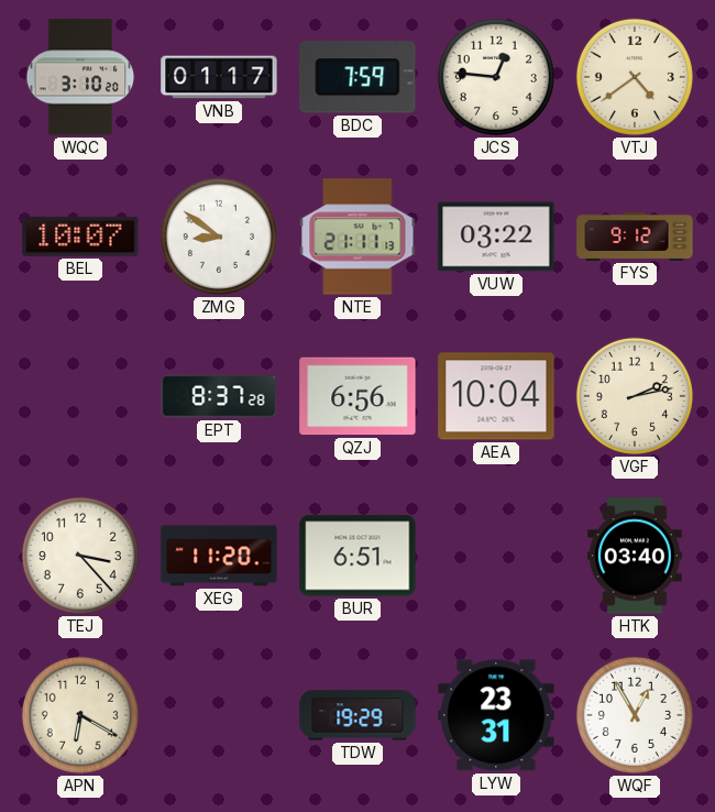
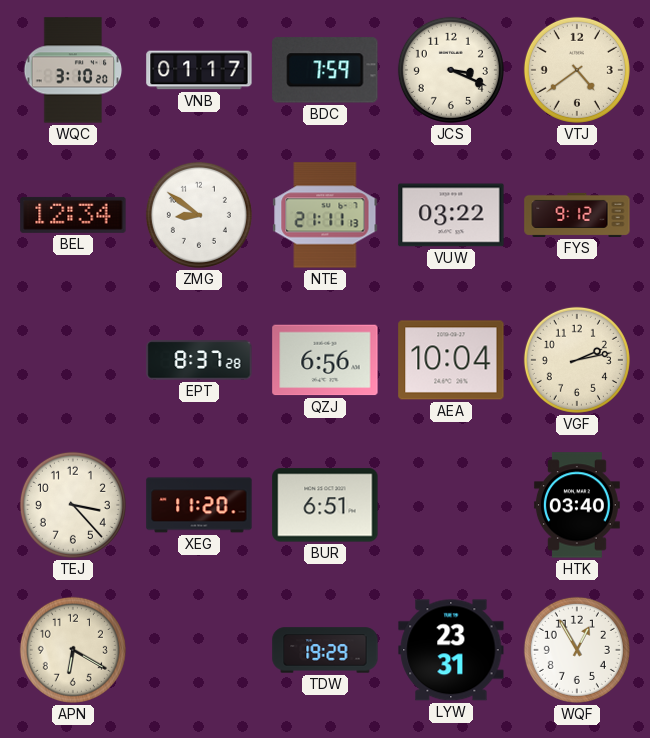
JCS: 12:46 -> 3:19 (451, 70)
BEL: 10:07 -> 12:34 (73, 215)
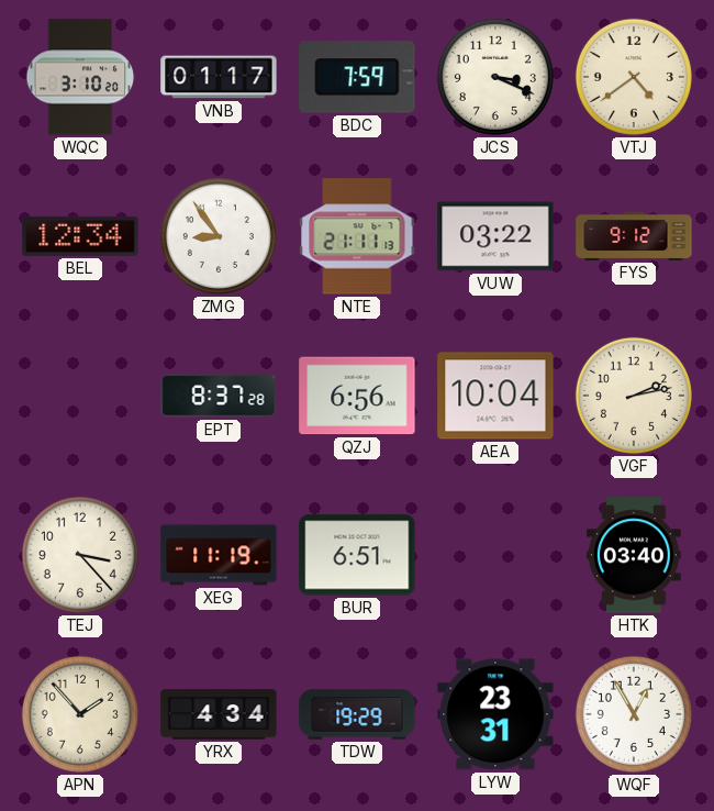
ZMG: 8:51 -> 8:54 (219, 236)
XEG: 11:20 -> 11:19 (219, 555)
APN: 6:20 -> 1:53 (80, 714)
YRX: none -> 4:34 (219, 714)
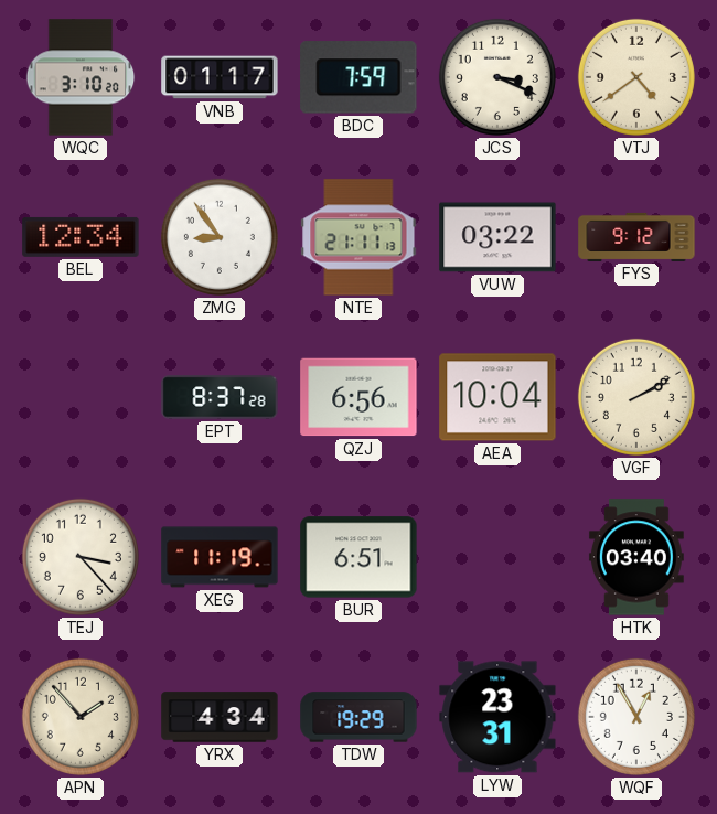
VGF: 2:13 -> 2:10 (636, 397)
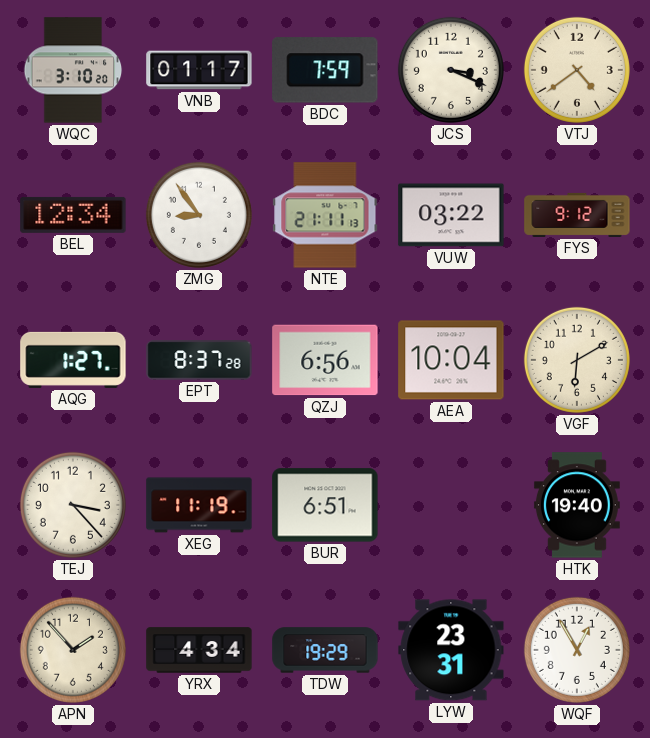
AQG: none -> 1:27 (73, 360)
VGF: 2:10 -> 6:10 (577, 360)
HTK: 03:40 -> 19:40 (577, 505)
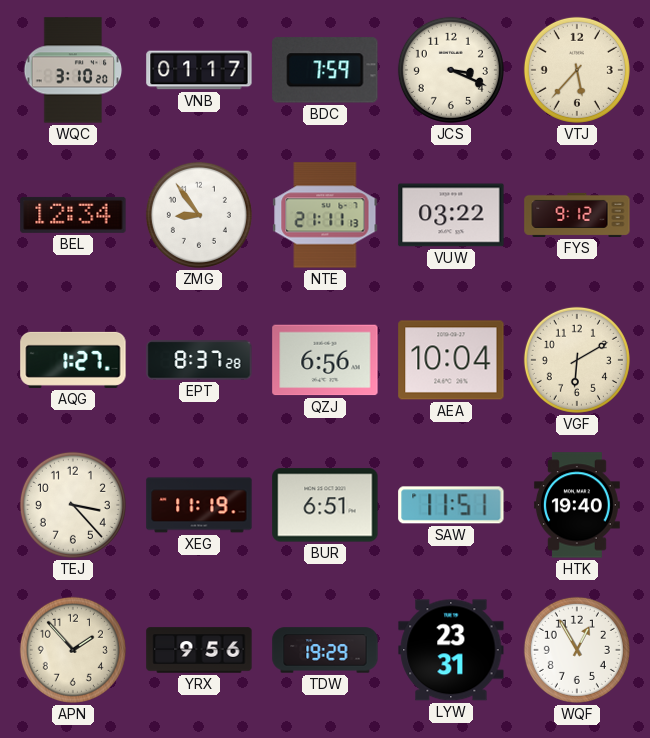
VTJ: 4:39 -> 5:37 (577, 70)
SAW: none -> 11:51 (451, 505)
YRX: 4:34 -> 9:56 (199, 650)
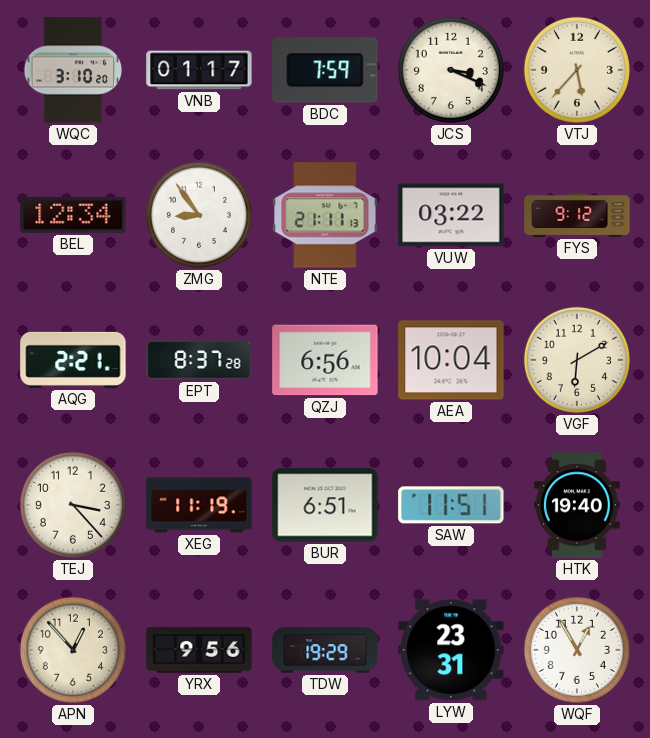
AQG: 1:27 -> 2:21 (73, 360)
APN: 1:53 -> 12:53 (73, 650)
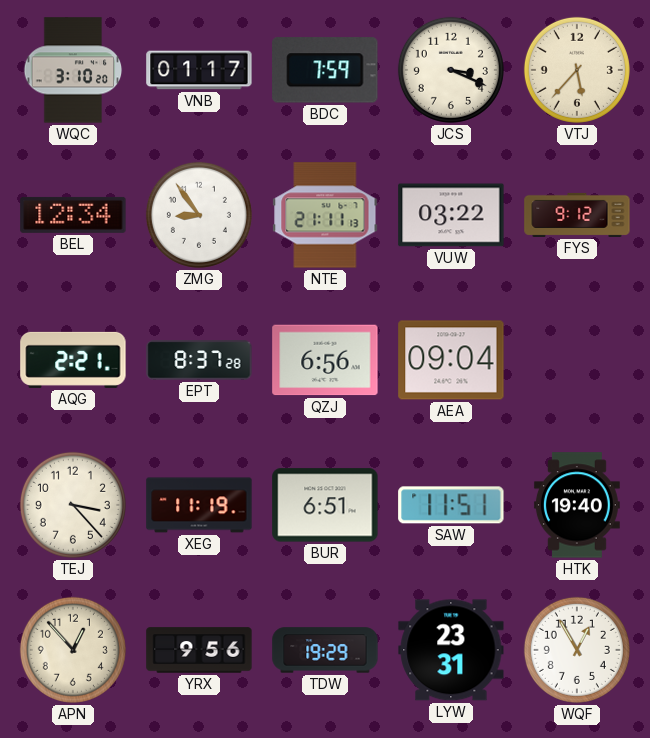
AEA: 10:04 -> 09:04 (451, 360)
VGF: 6:10 -> none (577, 360)
